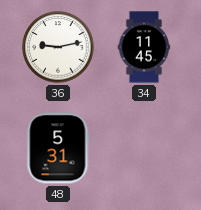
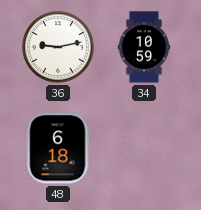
34: 11:45 -> 10:59 (144, 47)
48: 5:31 -> 6:18 (58, 148)
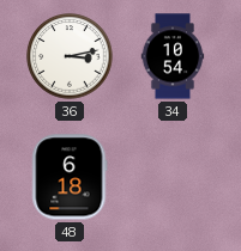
36: 9:13 -> 3:13 (70, 56)
34: 10:59 -> 10:54 (173, 56)
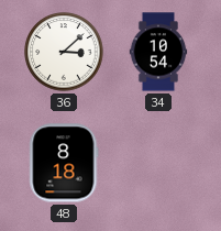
36: 3:13 -> 3:08 (64, 52)
48: 6:18 -> 8:18 (64, 163)
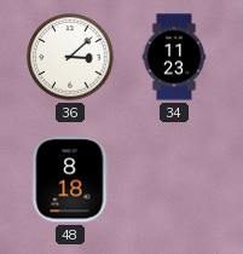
34: 10:54 -> 11:23 (174, 57)
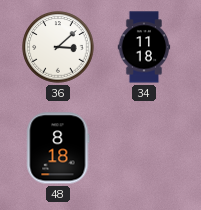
34: 11:23 -> 11:18 (144, 47)
